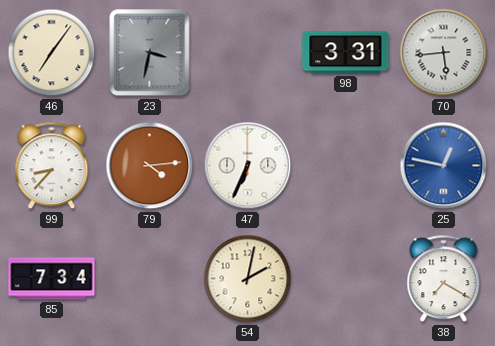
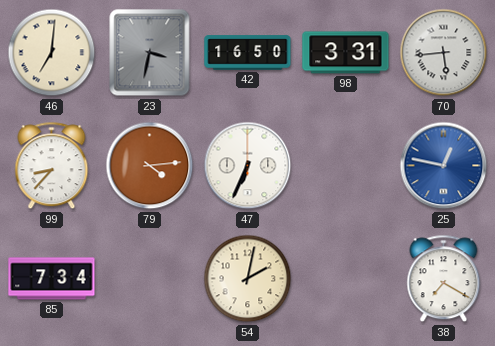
46: 7:06 -> 7:01 (52, 53)
42: none -> 16:50 (248, 53)
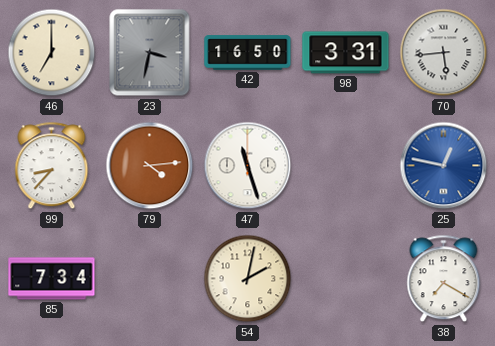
46: 7:01 -> 7:00 (52, 53)
47: 6:34 -> 11:27 (248, 166)
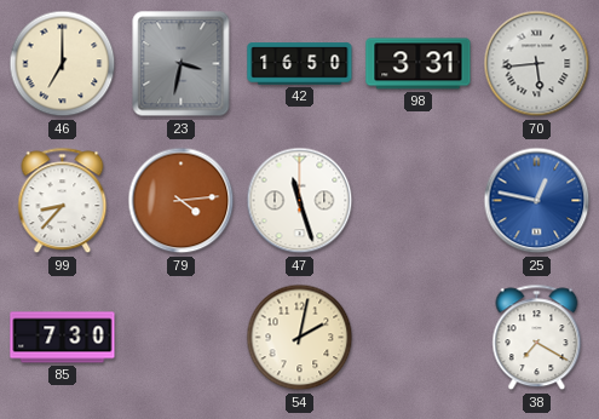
85: 7:34 -> 7:30 (63, 338)
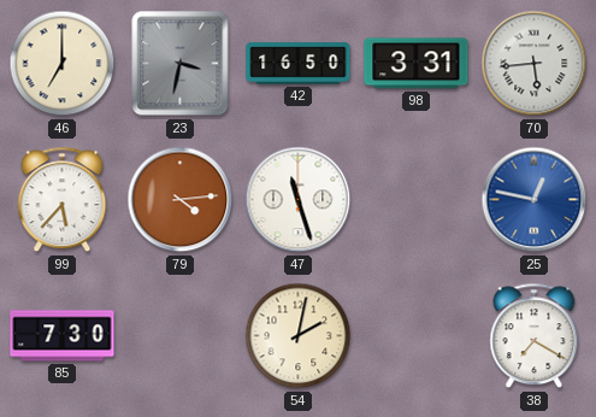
99: 8:37 -> 5:37 (63, 200)
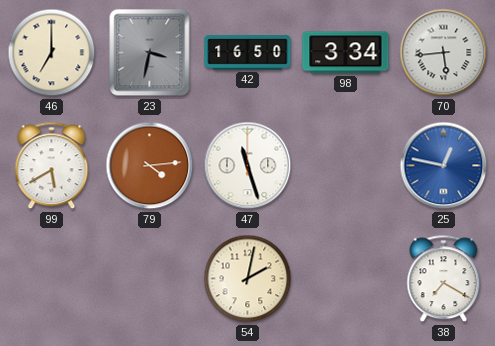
98: 3:31 -> 3:34 (346, 53)
99: 5:37 -> 5:40 (52, 166)
85: 7:30 -> none (63, 336)
